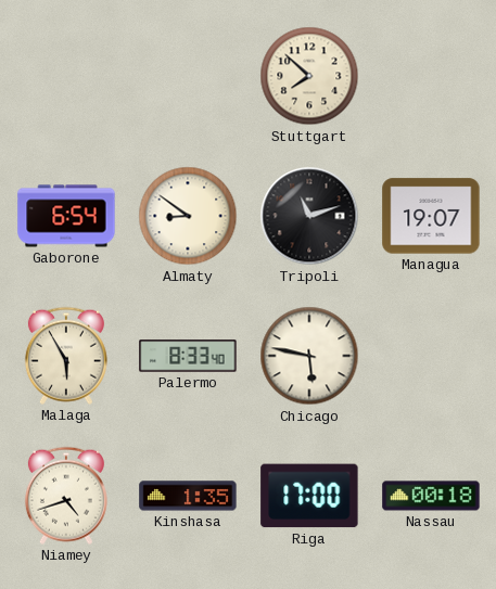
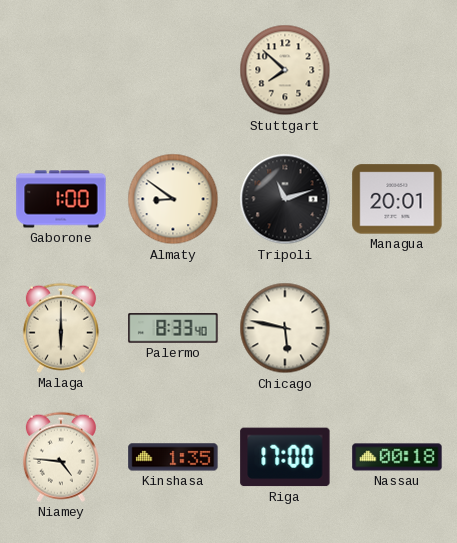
Gaborone: 6:54 -> 1:00 (61, 199)
Managua: 19:07 -> 20:01 (397, 199)
Malaga: 5:55 -> 6:00 (61, 328)
Niamey: 4:42 -> 4:46 (61, 457)
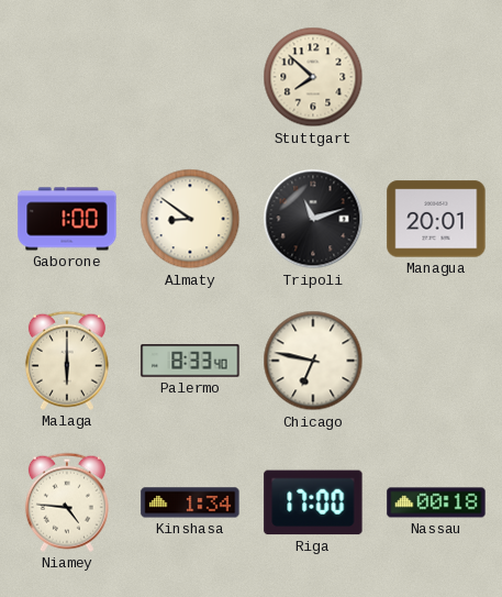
Chicago: 5:47 -> 6:47 (313, 361)
Kinshasa: 1:35 -> 1:34 (190, 502)
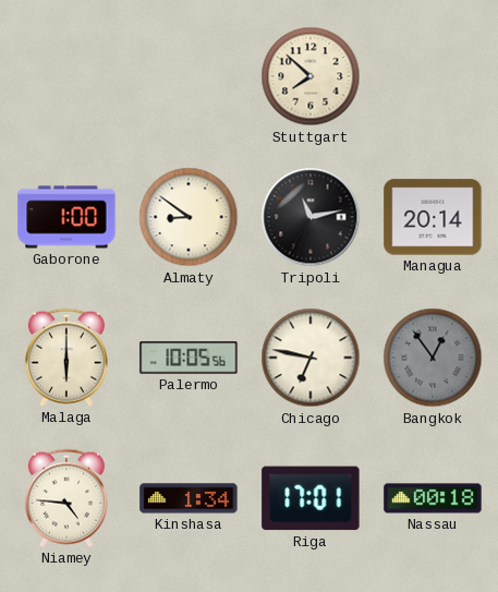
Tripoli: 11:12 -> 11:13 (311, 217)
Managua: 20:01 -> 20:14 (433, 217)
Palermo: 8:33 -> 10:05 (189, 358)
Bangkok: none -> 12:54 (433, 358)
Riga: 17:00 -> 17:01 (311, 498)
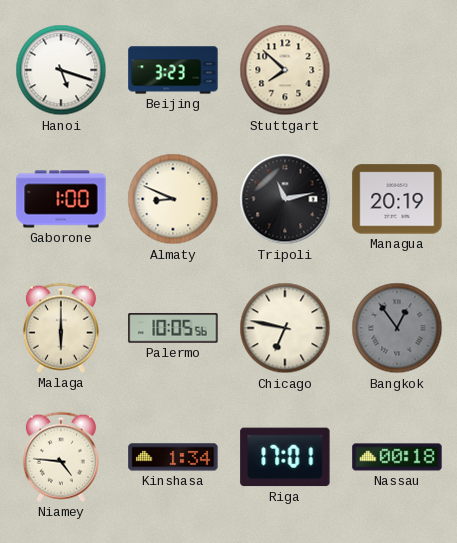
Hanoi: none -> 5:18 (61, 70)
Beijing: none -> 3:23 (173, 70)
Almaty: 8:51 -> 8:49 (173, 199)
Managua: 20:14 -> 20:19 (397, 199)
